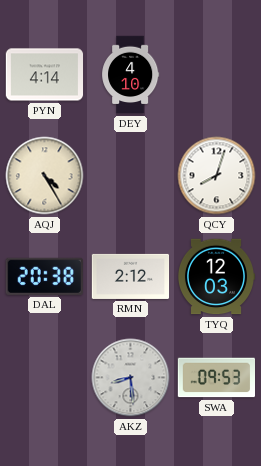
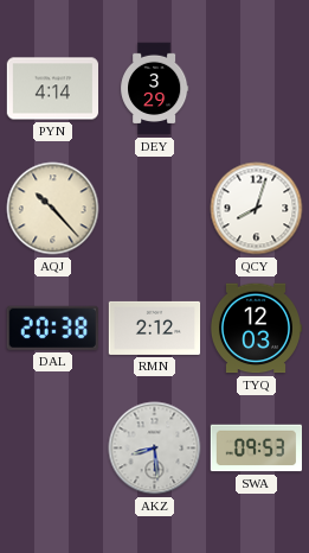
DEY: 4:10 -> 3:29 (155, 89)
AQJ: 4:25 -> 10:23 (53, 209)
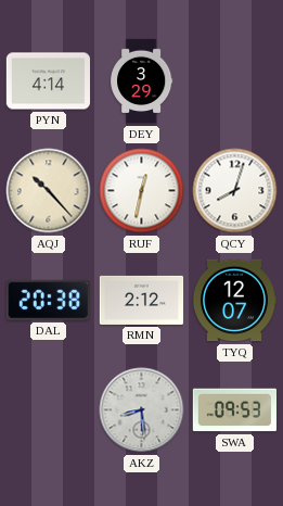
RUF: none -> 12:32 (142, 191)
TYQ: 12:03 -> 12:07 (234, 301)
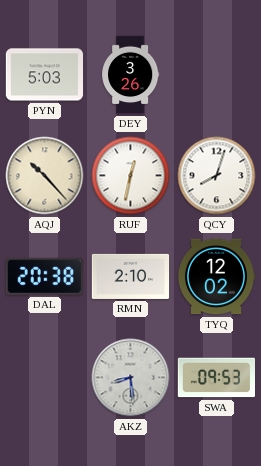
PYN: 4:14 -> 5:03 (45, 75)
DEY: 3:29 -> 3:26 (131, 75)
RMN: 2:12 -> 2:10 (131, 276)
TYQ: 12:07 -> 12:02 (216, 277)
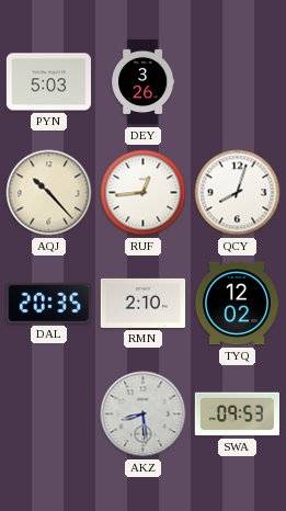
RUF: 12:32 -> 12:44 (144, 193)
DAL: 20:38 -> 20:35 (48, 303)
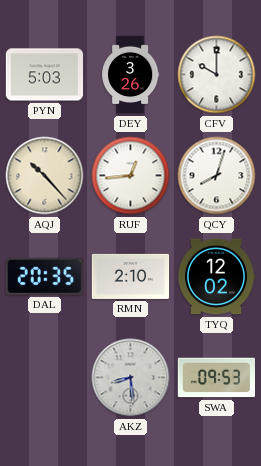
CFV: none -> 10:00 (217, 75)
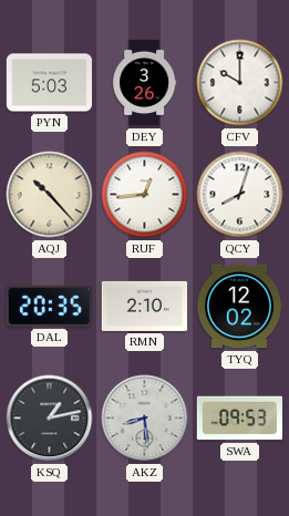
KSQ: none -> 1:13 (50, 419)
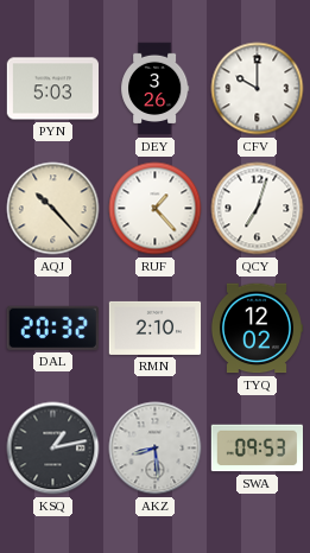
RUF: 12:44 -> 1:23 (156, 209)
QCY: 8:03 -> 7:03 (258, 209)
DAL: 20:35 -> 20:32 (52, 328)
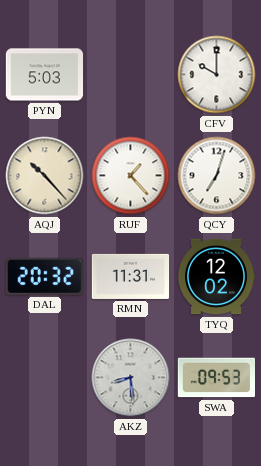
DEY: 3:26 -> none (156, 89)
RMN: 2:10 -> 11:31 (131, 276)
KSQ: 1:13 -> none (53, 449)
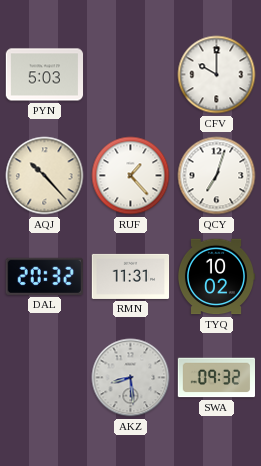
TYQ: 12:02 -> 10:02 (216, 277)
SWA: 09:53 -> 09:32 (216, 378)
